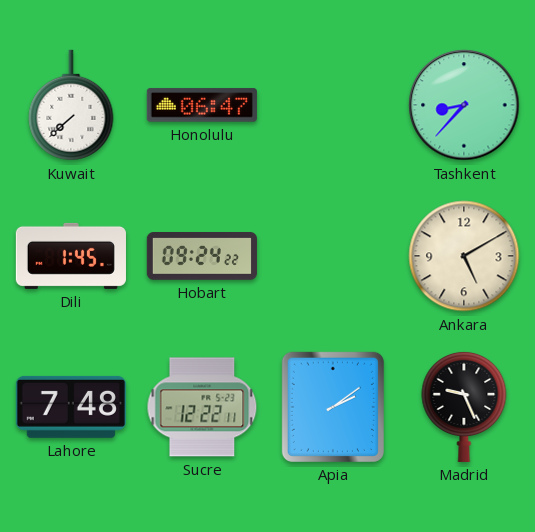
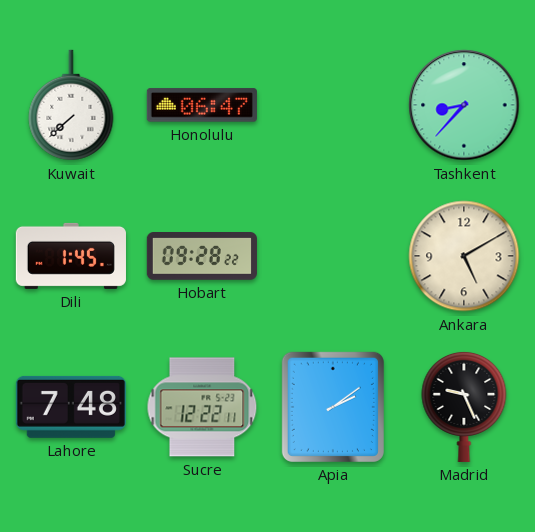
Hobart: 09:24 -> 09:28 (202, 257)
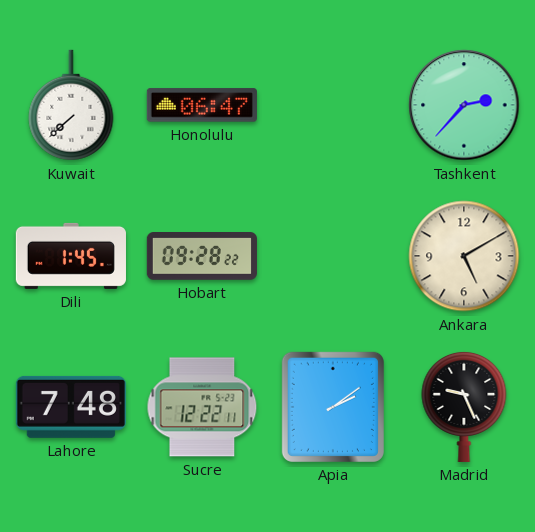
Tashkent: 8:37 -> 2:37 (464, 105)
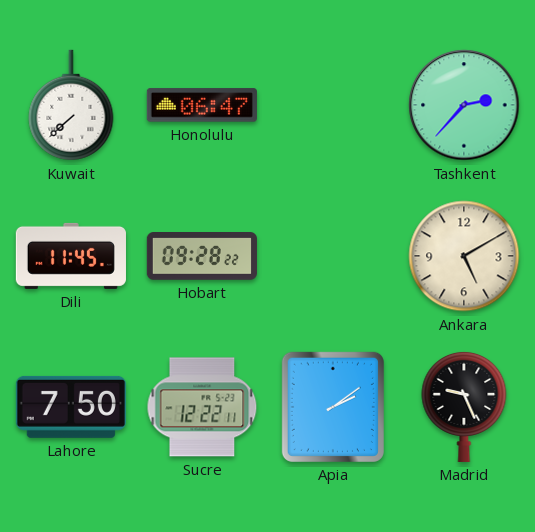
Dili: 1:45 -> 11:45 (71, 256)
Lahore: 7:48 -> 7:50 (71, 407)
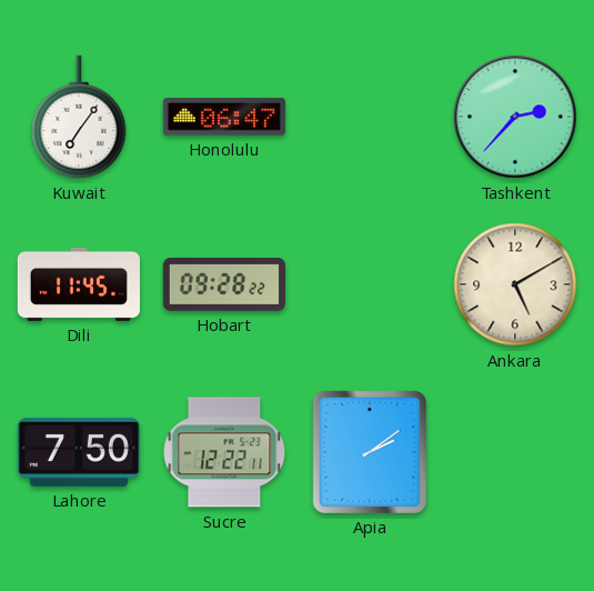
Kuwait: 7:38 -> 7:06 (79, 117)
Madrid: 9:26 -> none (464, 406)
